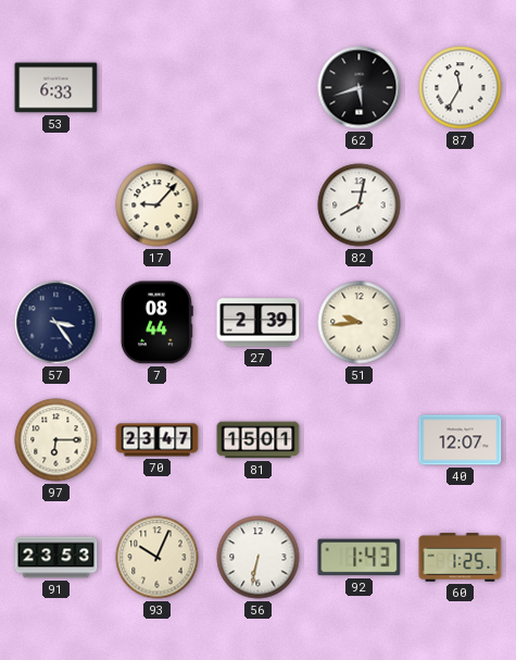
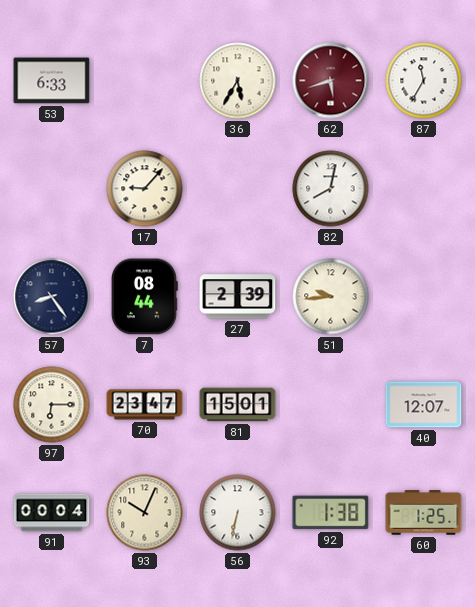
36: none -> 5:35 (238, 81)
62 dial: black -> burgundy (331, 81)
57: 3:24 -> 8:24 (52, 297)
91: 23:53 -> 00:04 (52, 513)
92: 1:43 -> 1:38 (331, 513)
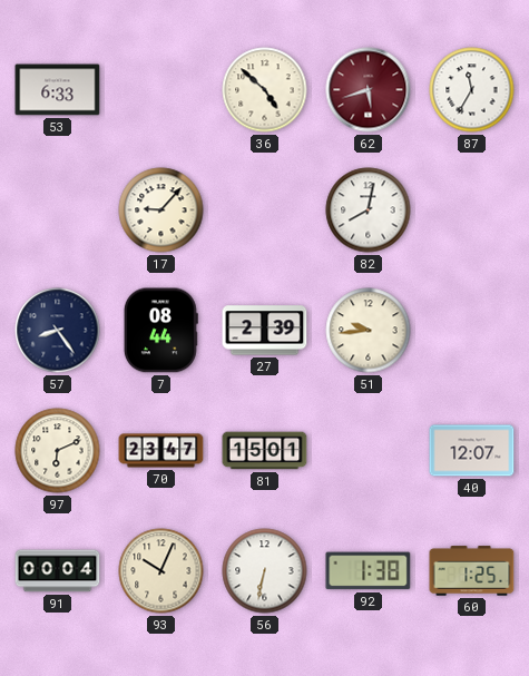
36: 5:35 -> 4:52 (265, 90)
97: 6:15 -> 6:11 (58, 451)
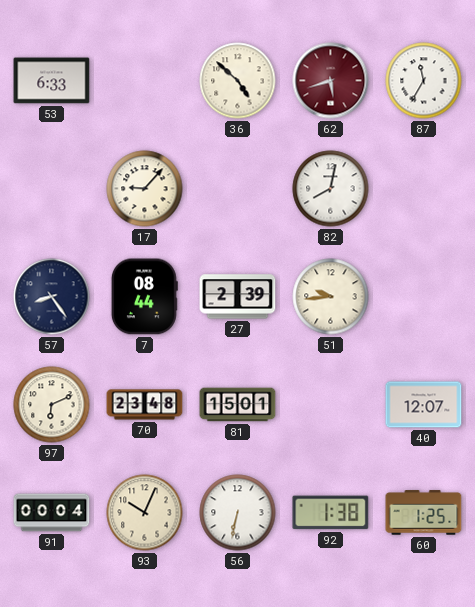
70: 23:47 -> 23:48 (145, 405)
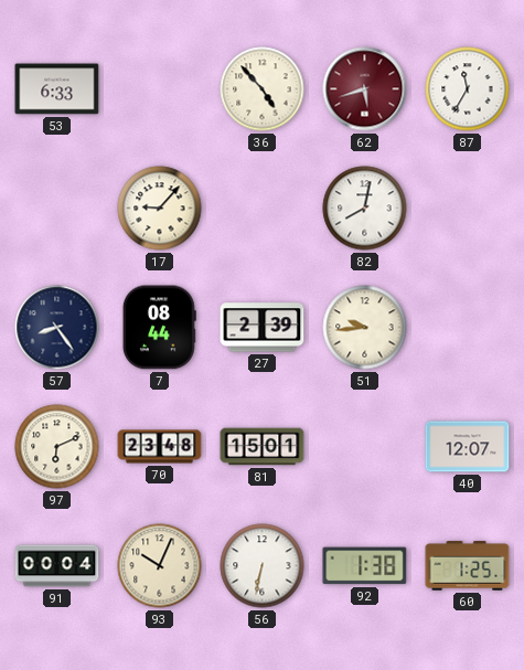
36: 4:52 -> 4:53 (263, 89)
